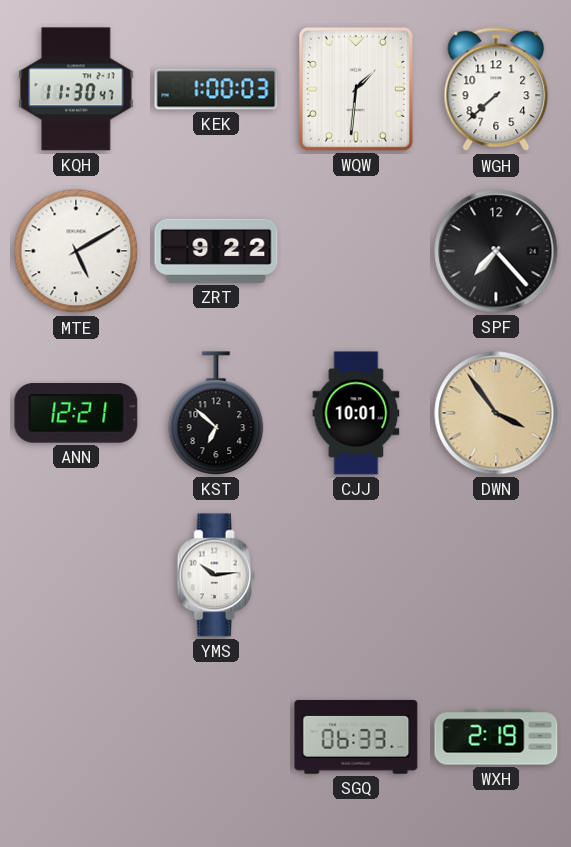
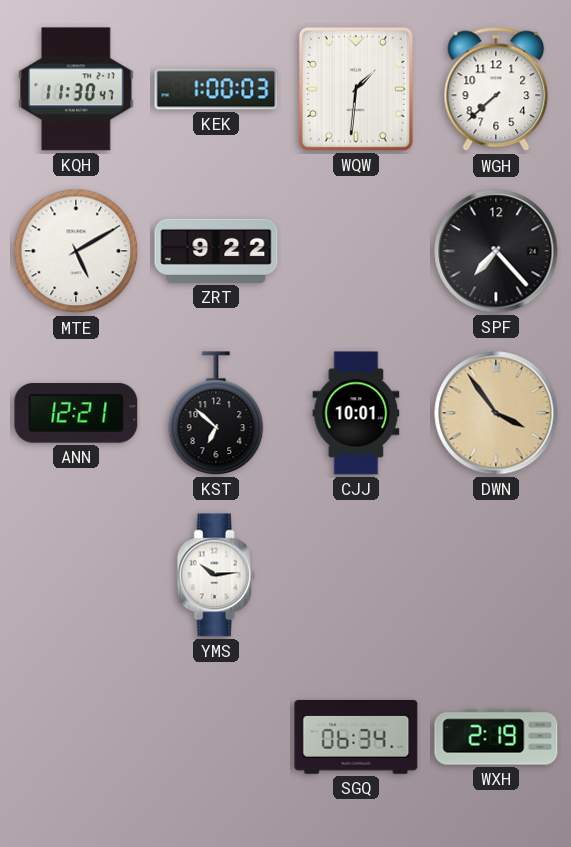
SGQ: 06:33 -> 06:34 (356, 737)
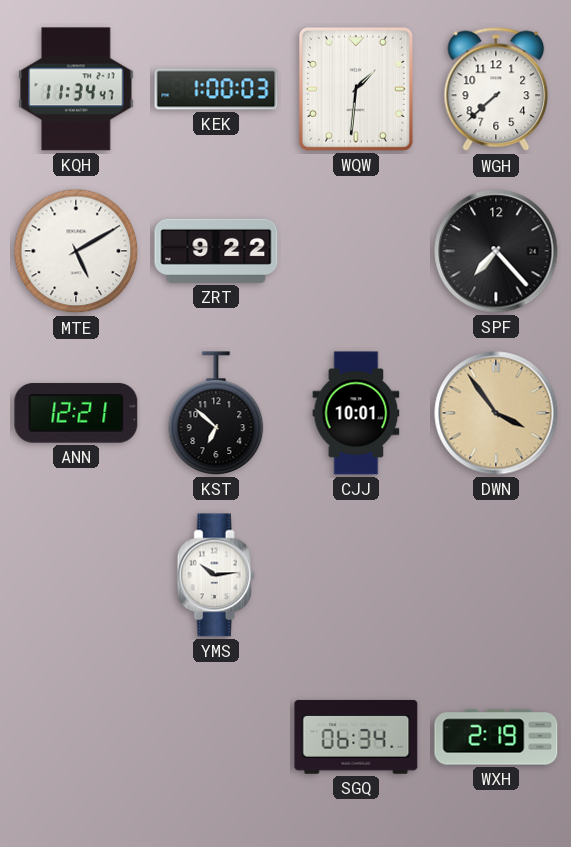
KQH: 11:30 -> 11:34 (76, 89)
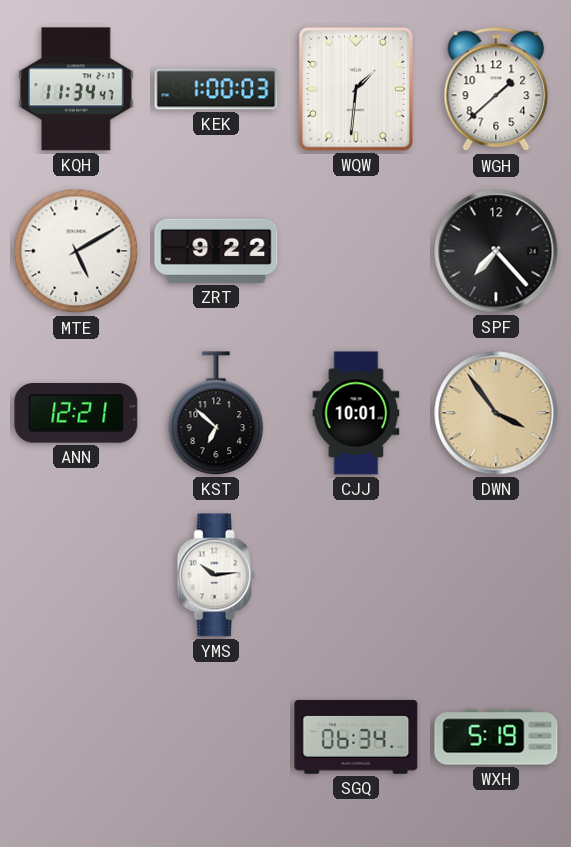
WGH: 7:38 -> 1:38 (496, 89)
WXH: 2:19 -> 5:19 (496, 737)
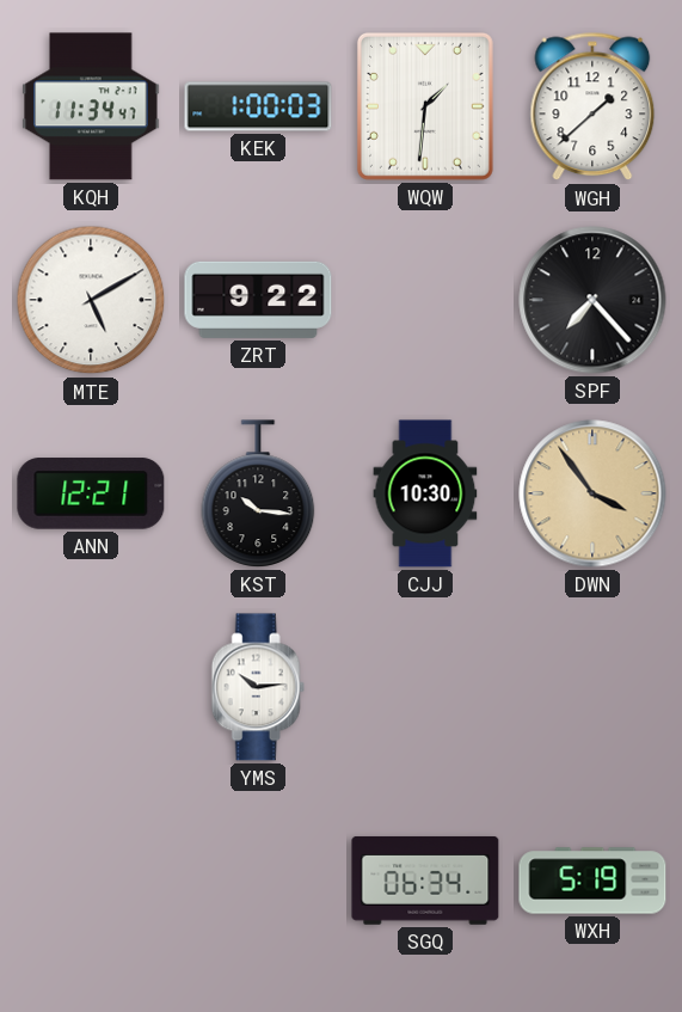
KST: 6:52 -> 10:16 (258, 493)
CJJ: 10:01 -> 10:30 (425, 493)
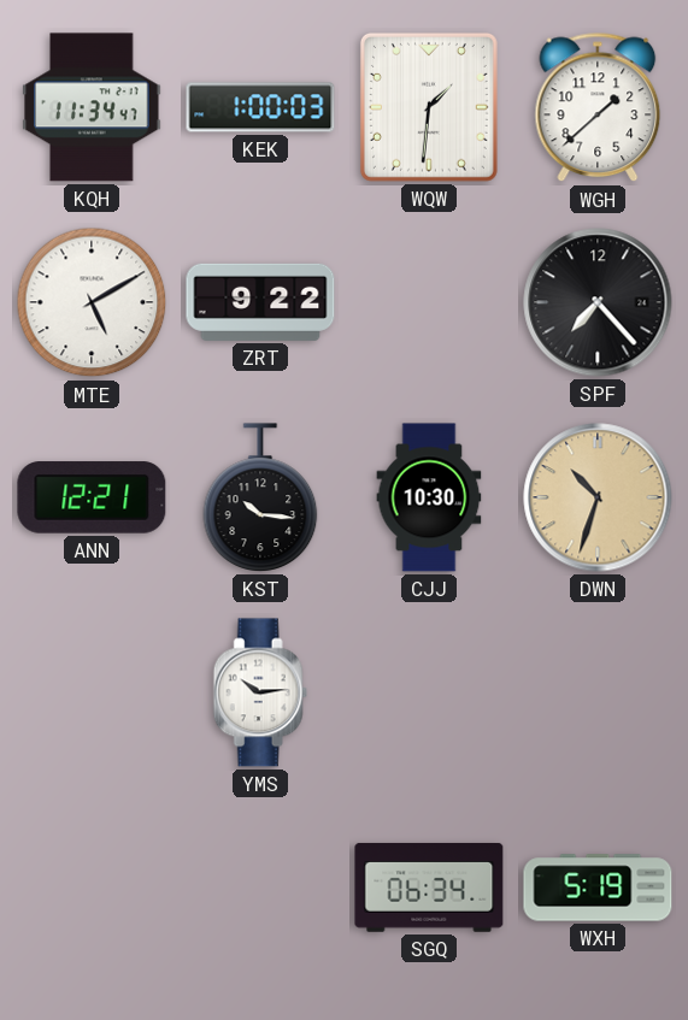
DWN: 3:54 -> 10:33 (598, 497)
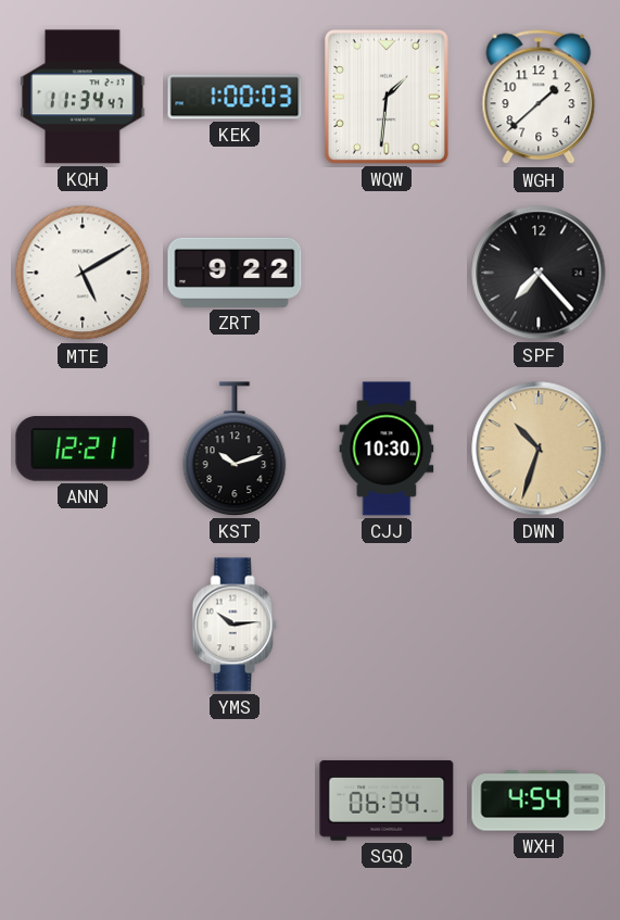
KST: 10:16 -> 10:12 (235, 449)
WXH: 5:19 -> 4:54 (539, 801)
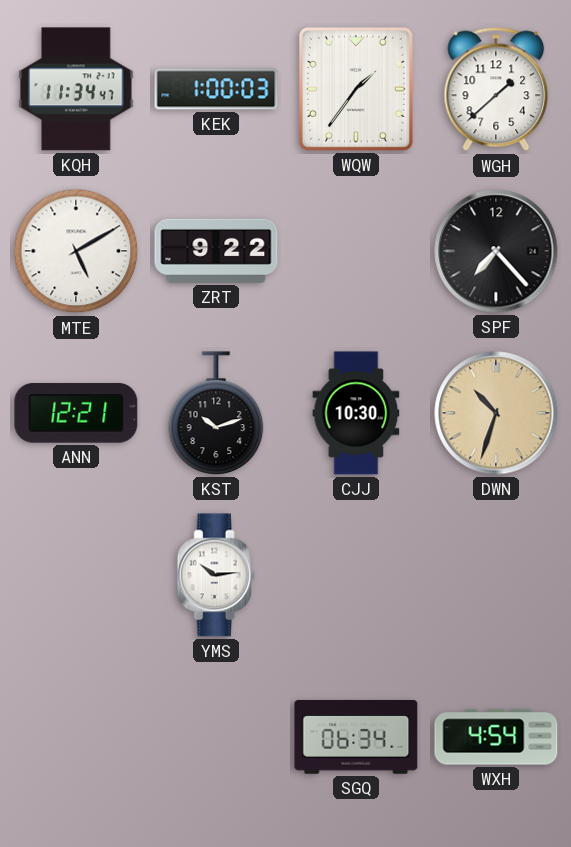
WQW: 1:31 -> 1:36 (356, 89)
